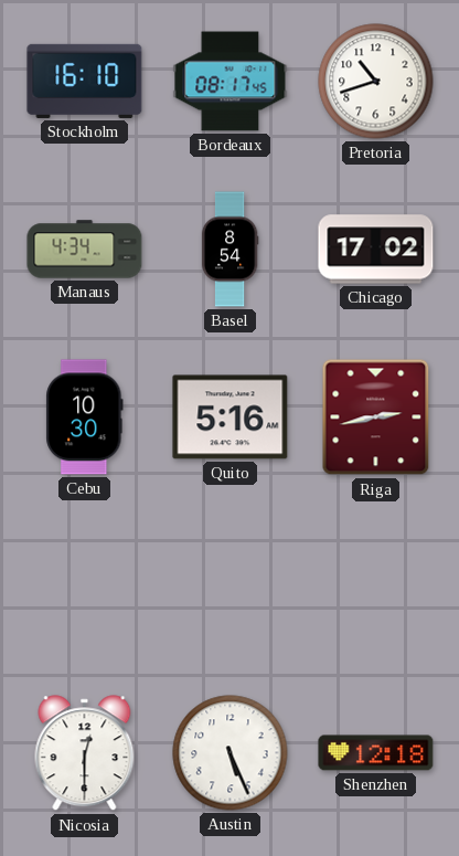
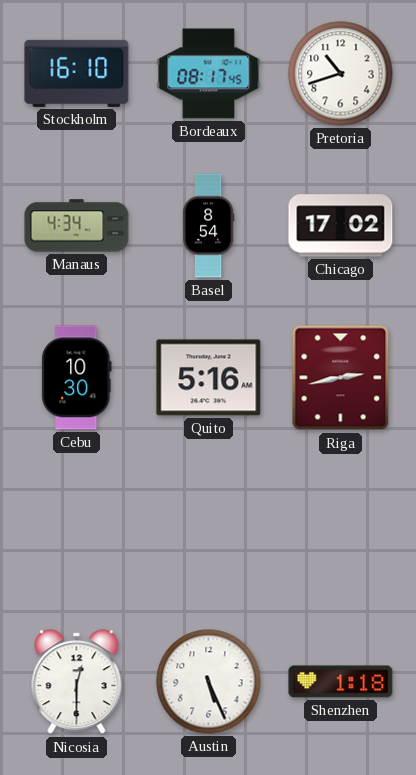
Shenzhen: 12:18 -> 1:18 (341, 682)
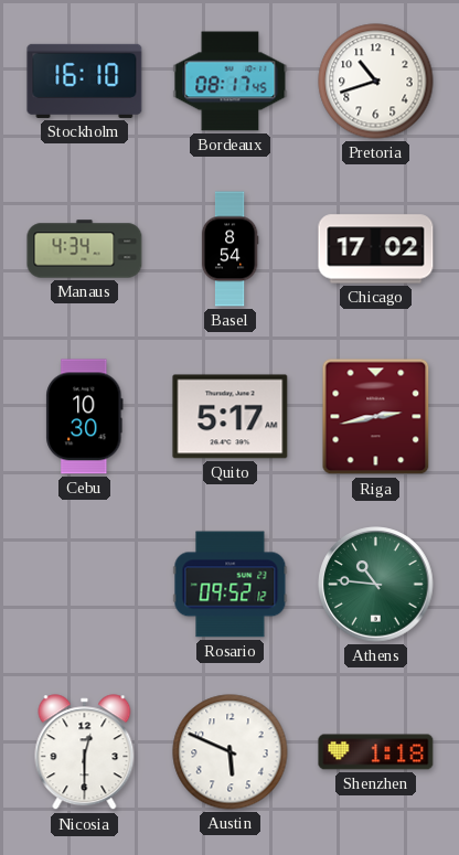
Quito: 5:16 -> 5:17 (231, 417)
Rosario: none -> 09:52 (231, 585)
Athens: none -> 10:46 (376, 585)
Austin: 5:26 -> 5:49 (231, 752)
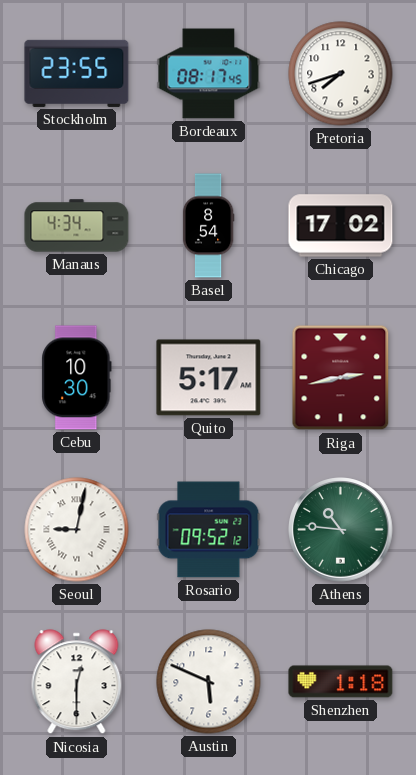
Stockholm: 16:10 -> 23:55 (77, 73)
Pretoria: 10:42 -> 7:42 (341, 74)
Seoul: none -> 9:02 (77, 530)
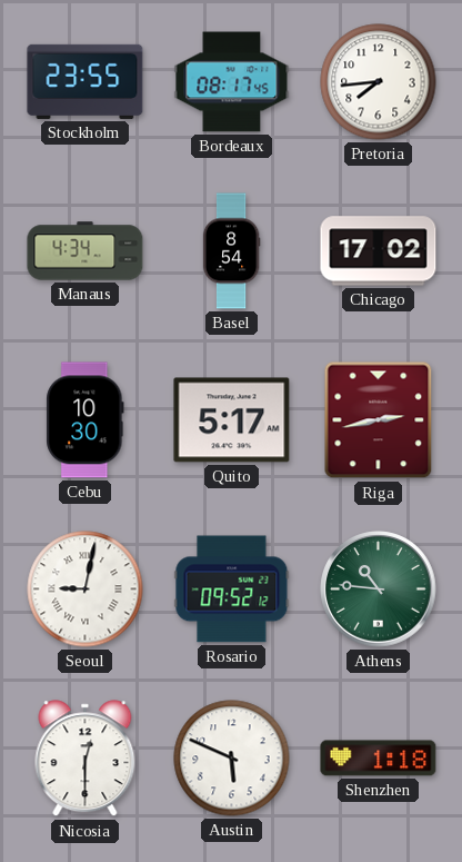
Pretoria: 7:42 -> 7:44 (379, 82)
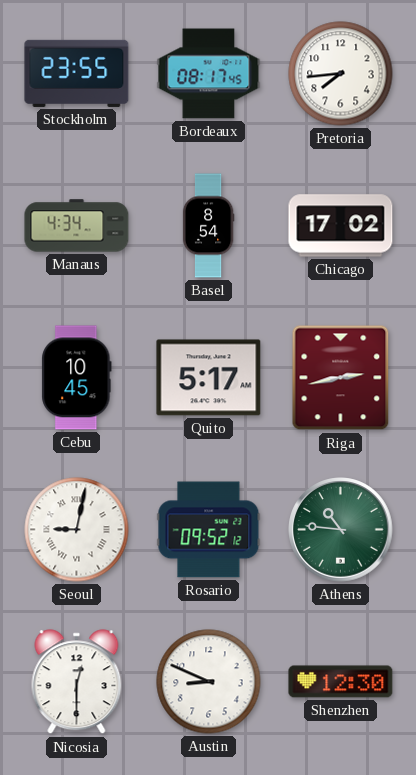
Cebu: 10:30 -> 10:45 (77, 378)
Austin: 5:49 -> 8:49 (209, 682)
Shenzhen: 1:18 -> 12:30 (341, 682)
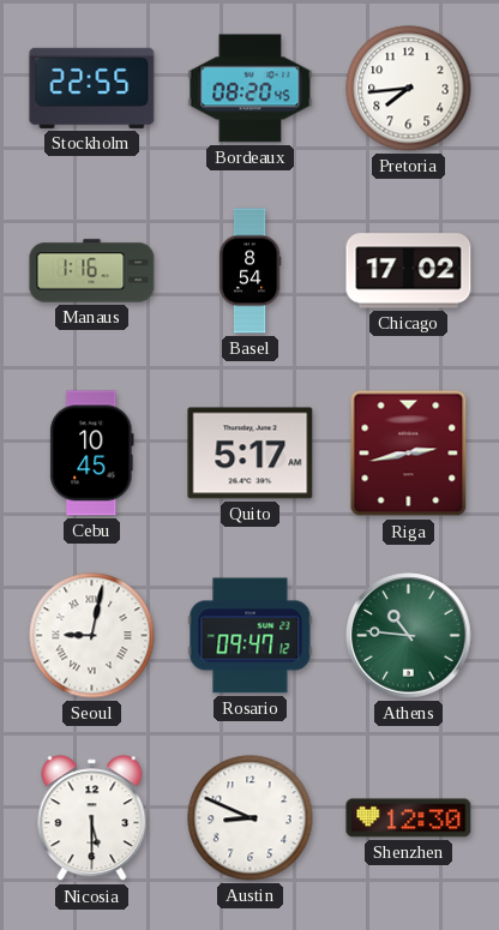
Stockholm: 23:55 -> 22:55 (92, 88)
Bordeaux: 08:17 -> 08:20 (251, 89)
Manaus: 4:34 -> 1:16 (92, 271)
Rosario: 09:52 -> 09:47 (251, 636)
Nicosia: 12:30 -> 5:30 (92, 818)
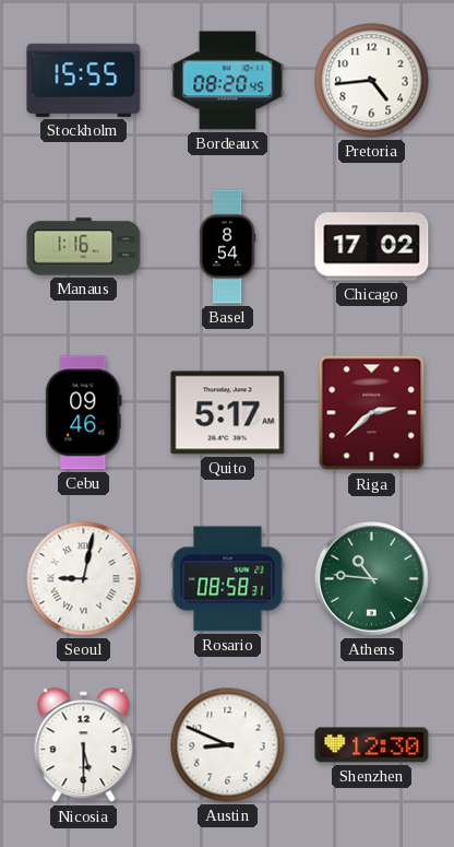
Stockholm: 22:55 -> 15:55 (84, 80)
Pretoria: 7:44 -> 4:44 (372, 81)
Cebu: 10:45 -> 09:46 (84, 413)
Riga: 2:43 -> 2:38 (372, 413)
Rosario: 09:47 -> 08:58 (228, 579)
